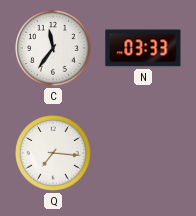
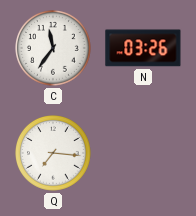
N: 03:33 -> 03:26 (143, 48)
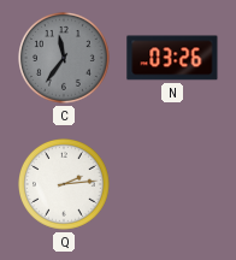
C dial: white -> grey (65, 59)
Q: 7:16 -> 2:14 (65, 185)
